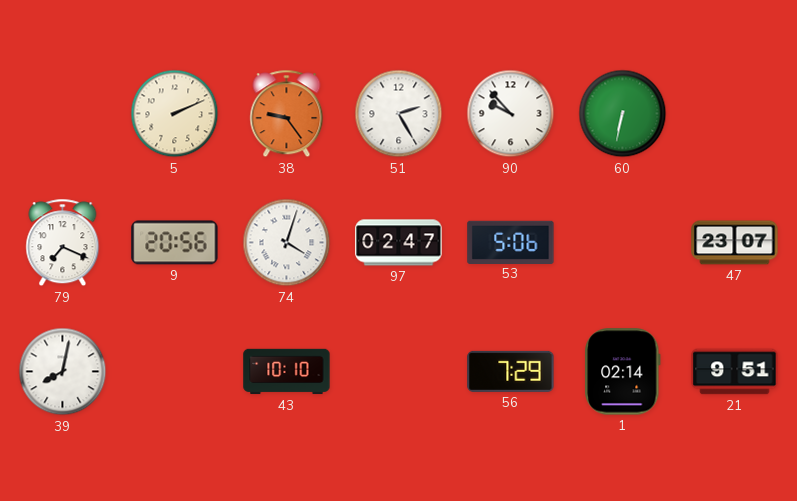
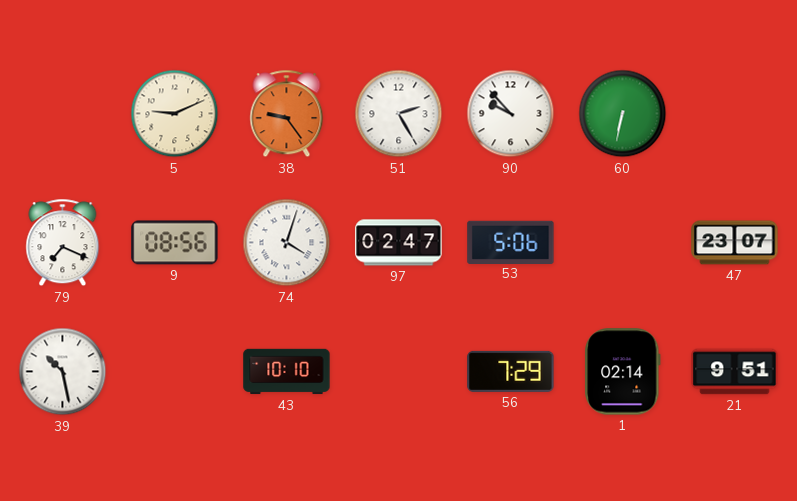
5: 2:11 -> 9:11 (175, 114)
9: 20:56 -> 08:56 (175, 243)
39: 8:02 -> 10:28 (63, 372)
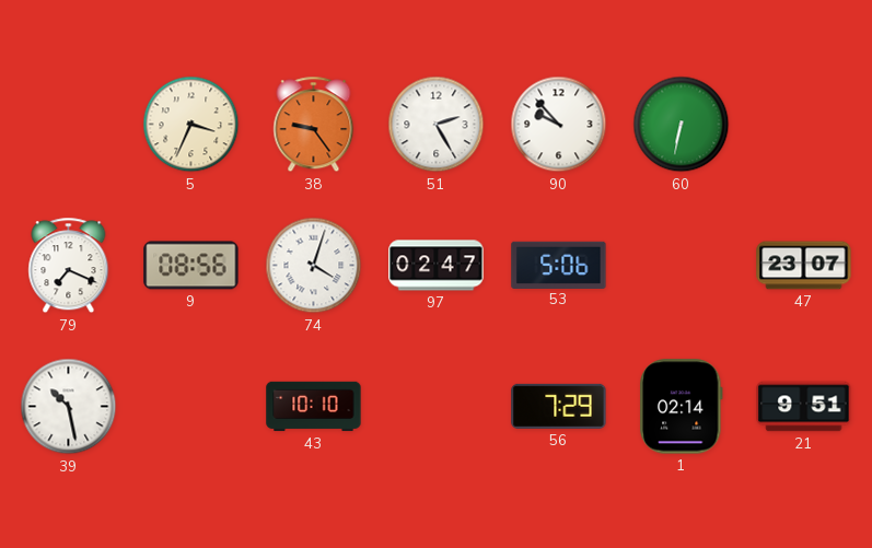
5: 9:11 -> 3:34 (191, 125)
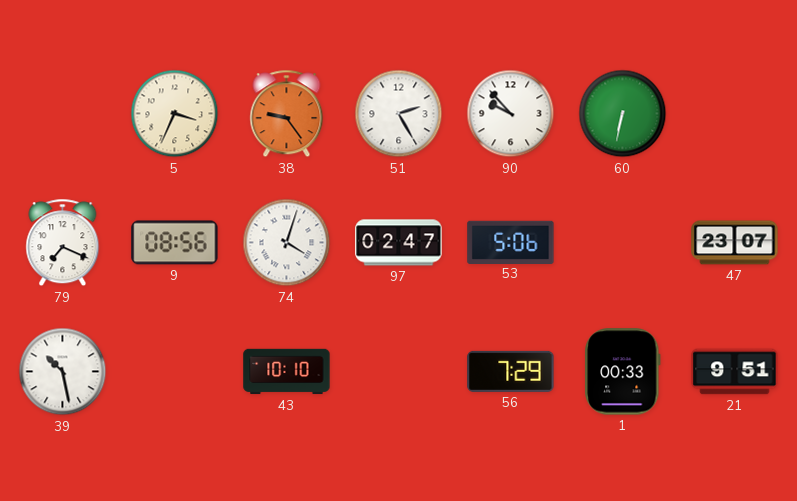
1: 02:14 -> 00:33 (623, 372)
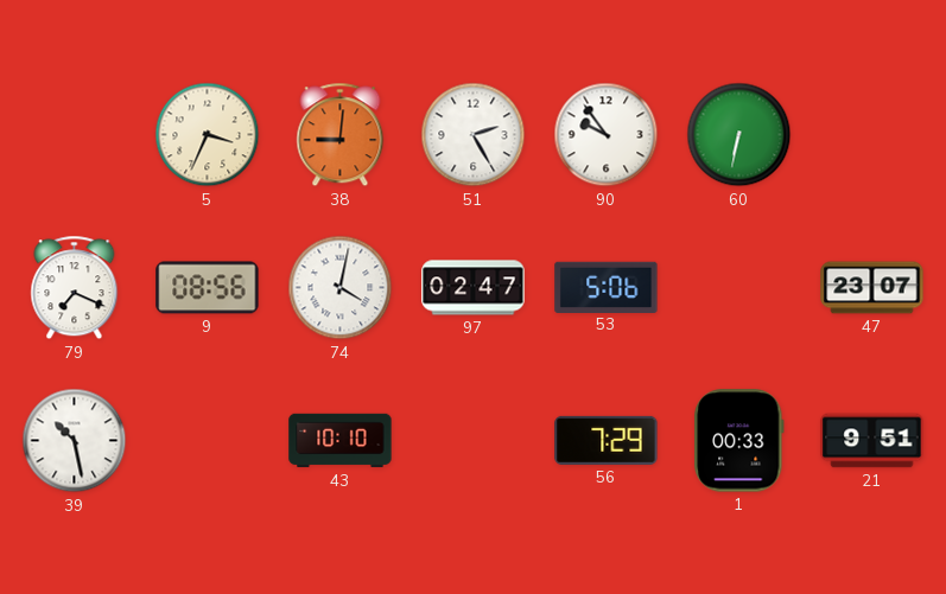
38: 9:24 -> 9:01 (341, 135)
90: 9:53 -> 9:54 (607, 135)
74: 4:03 -> 4:02 (341, 288)
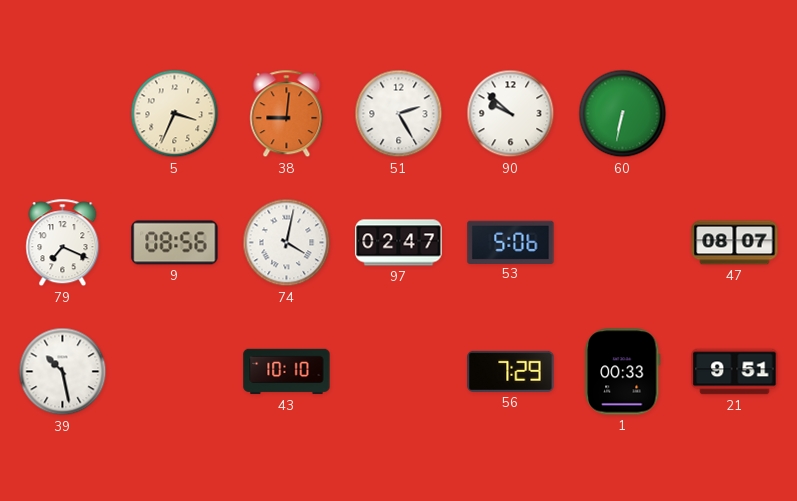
90: 9:54 -> 9:52 (511, 114)
47: 23:07 -> 08:07 (735, 243)
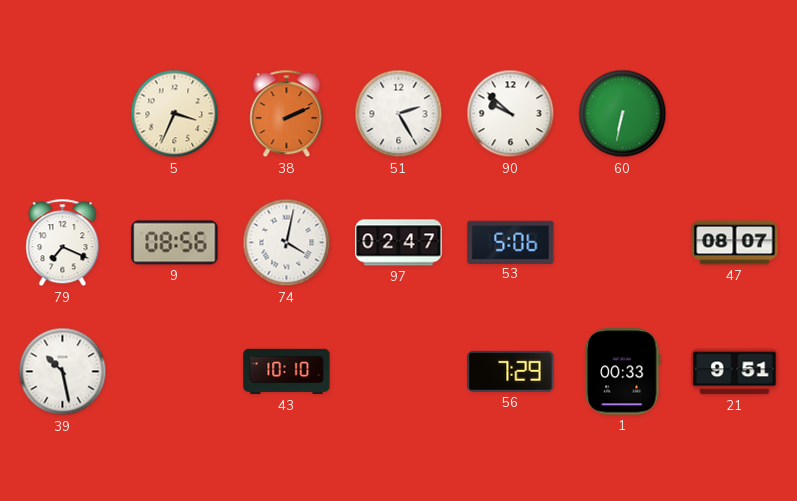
38: 9:01 -> 2:11 (287, 114)
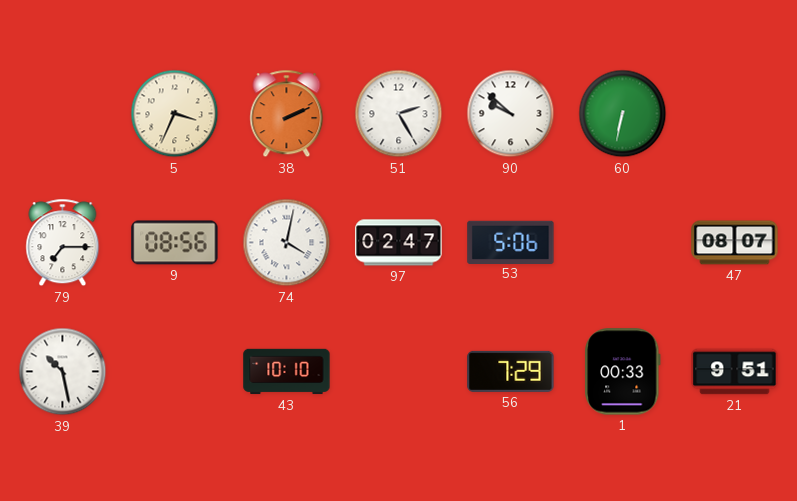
79: 7:19 -> 7:15 (63, 243)
